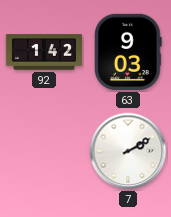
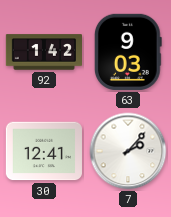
30: none -> 12:41 (43, 151)
7: 2:10 -> 2:07 (128, 151)
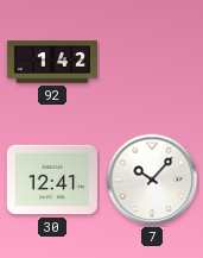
63: 9:03 -> none (128, 52)
7: 2:07 -> 10:07 (152, 180)
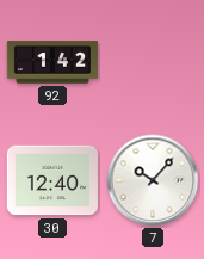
30: 12:41 -> 12:40 (51, 180)
